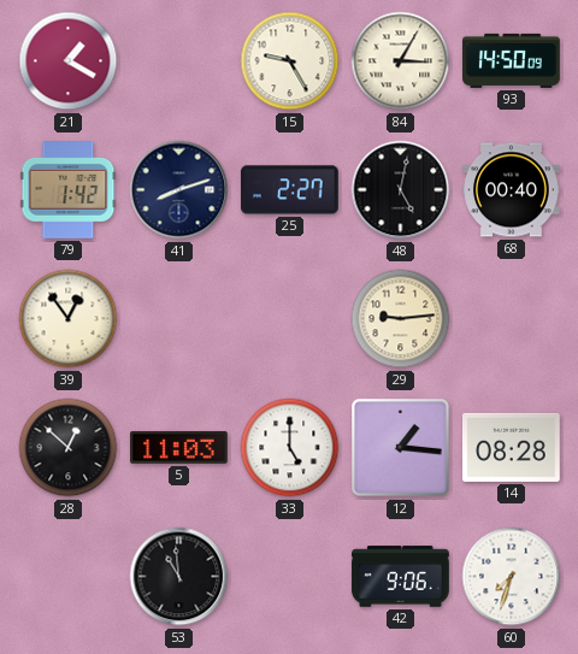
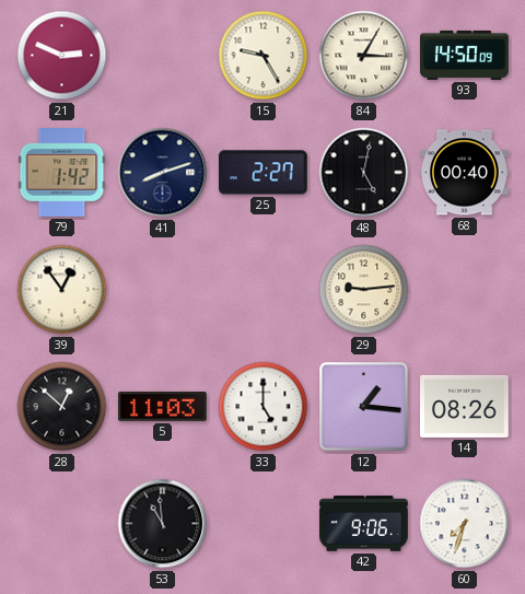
21: 1:20 -> 2:49 (62, 56)
14: 08:28 -> 08:26 (465, 406)
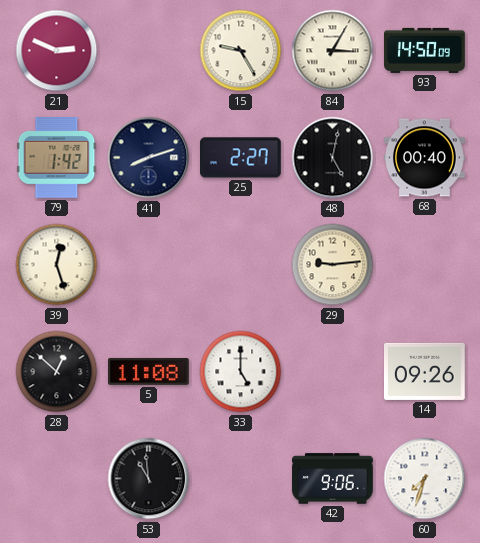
39: 12:54 -> 12:27 (57, 265)
5: 11:03 -> 11:08 (149, 371)
12: 1:16 -> none (364, 407)
14: 08:26 -> 09:26 (425, 371)
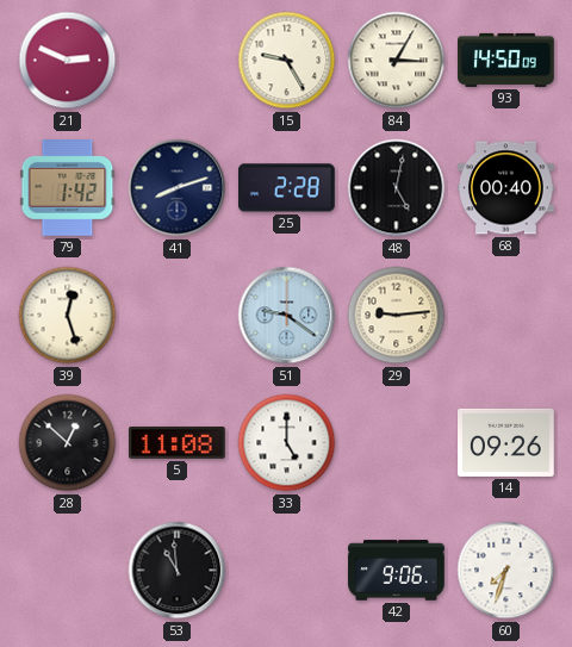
25: 2:27 -> 2:28 (287, 188)
51: none -> 9:21 (287, 316)
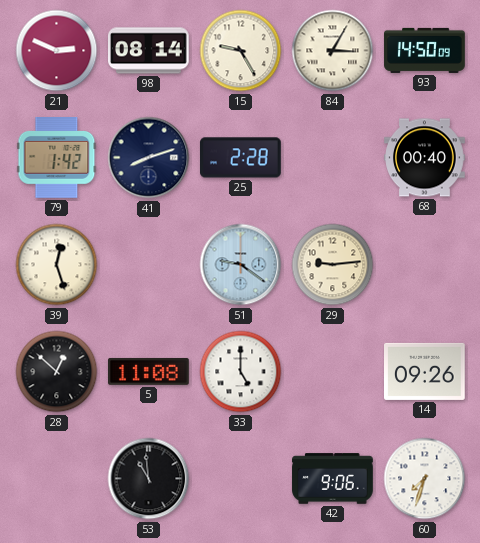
98: none -> 08:14 (149, 51)
48: 5:02 -> none (397, 188)
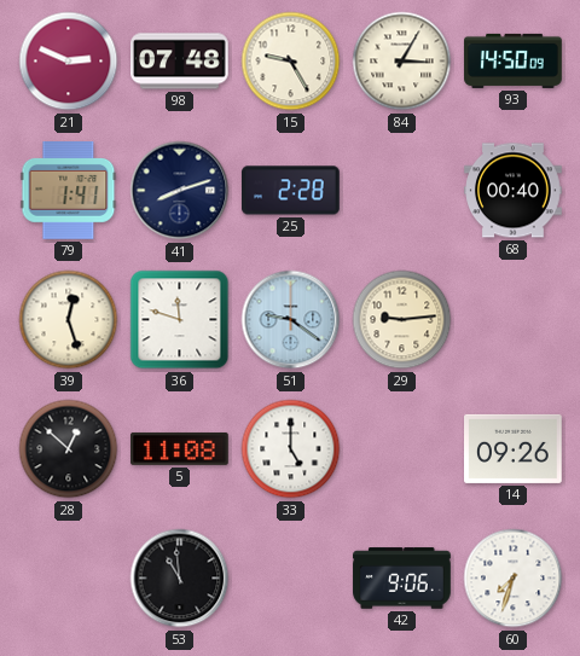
98: 08:14 -> 07:48 (180, 62)
79: 1:42 -> 1:41 (69, 191)
36: none -> 11:48 (180, 320)
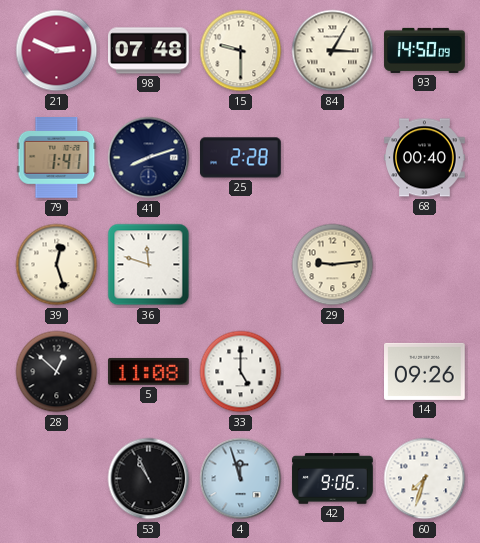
15: 9:25 -> 9:30 (241, 51)
51: 9:21 -> none (291, 320)
53: 10:59 -> 10:56 (149, 479)
4: none -> 11:57 (241, 479)
